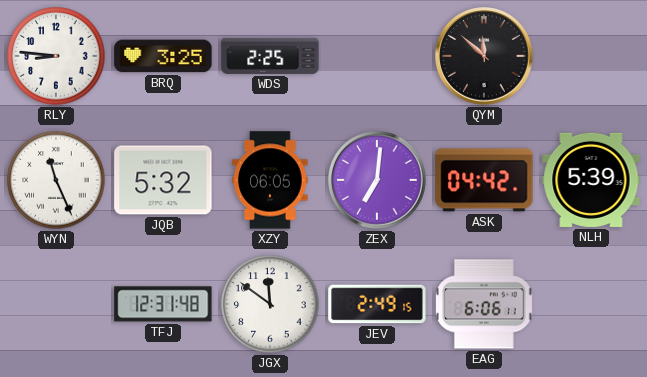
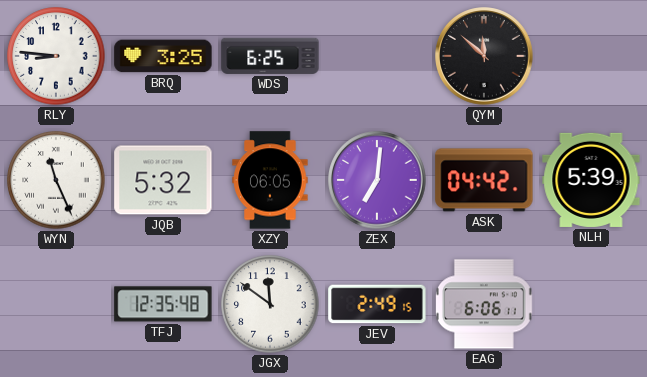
WDS: 2:25 -> 6:25 (270, 56)
TFJ: 12:31 -> 12:35 (163, 304)
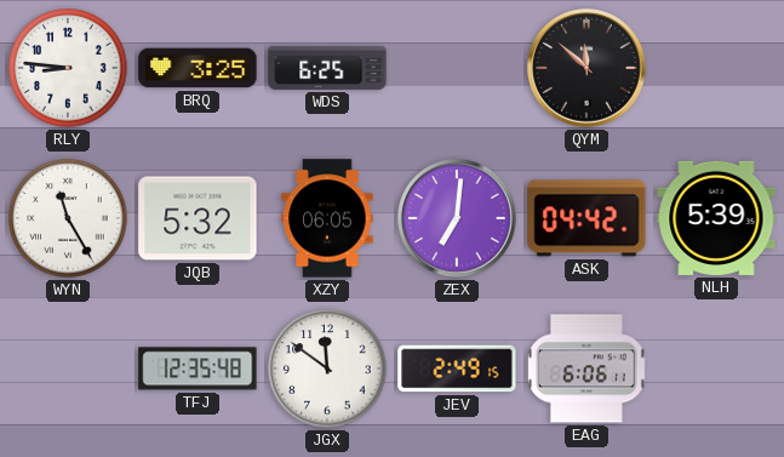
WYN: 11:26 -> 11:25 (68, 218)
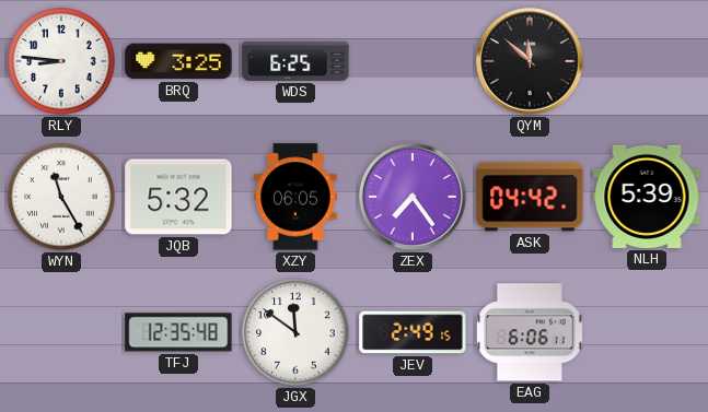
ZEX: 7:01 -> 7:24 (413, 197)
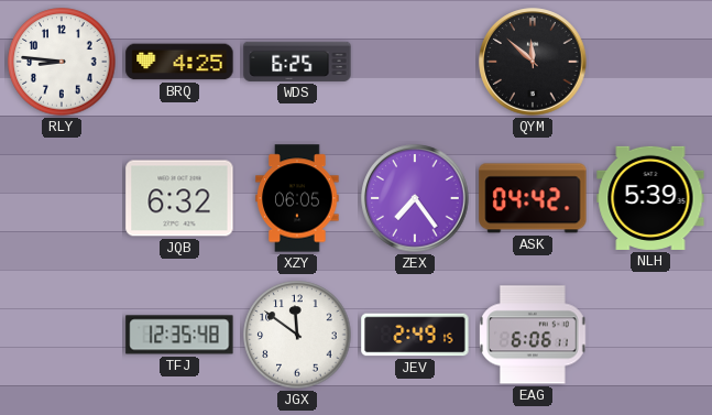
BRQ: 3:25 -> 4:25 (179, 62)
WYN: 11:25 -> none (61, 197)
JQB: 5:32 -> 6:32 (179, 198)
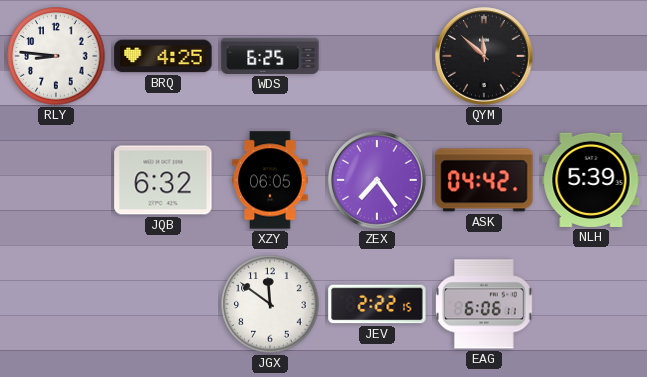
TFJ: 12:35 -> none (179, 335)
JEV: 2:49 -> 2:22 (377, 304)
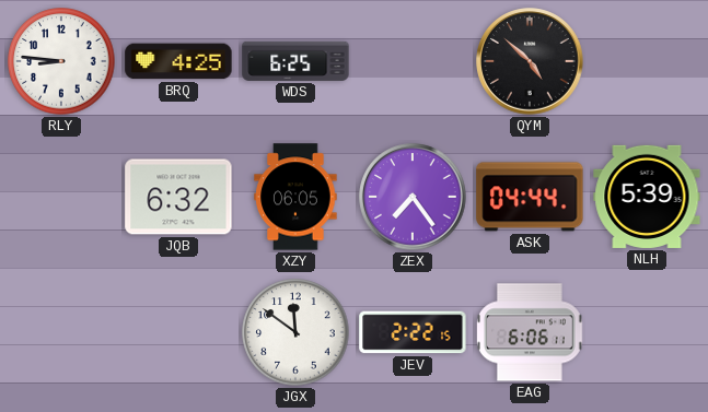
QYM: 11:52 -> 4:52 (530, 61)
ASK: 04:42 -> 04:44 (530, 197)
